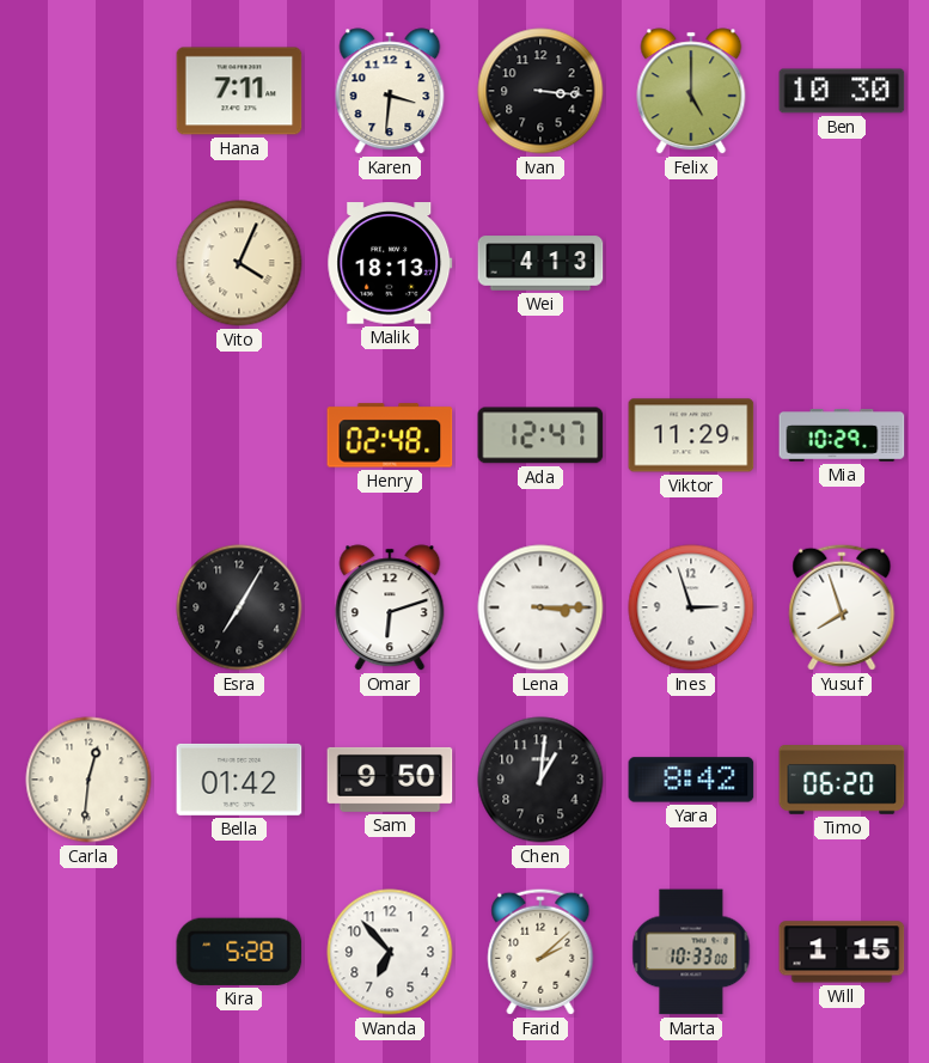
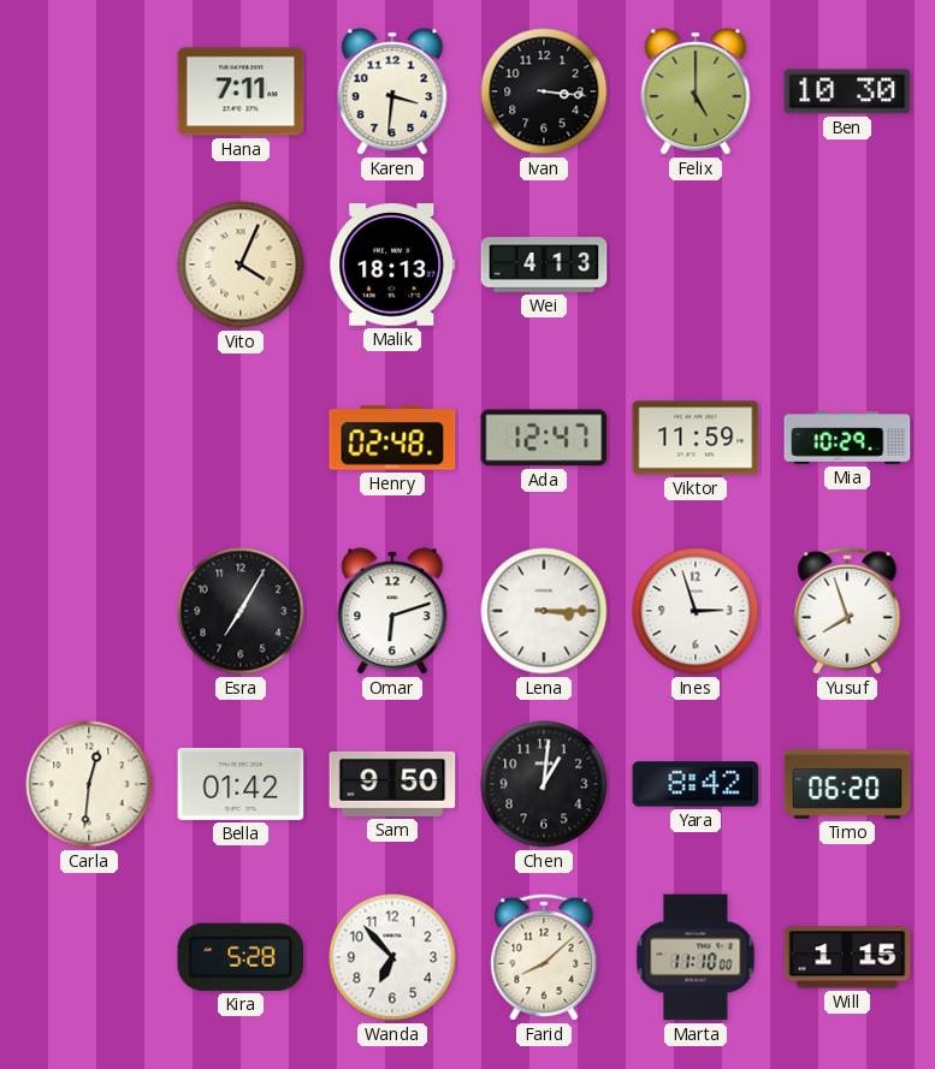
Viktor: 11:29 -> 11:59 (696, 438)
Farid: 2:08 -> 8:08 (544, 957)
Marta: 10:33 -> 11:10 (696, 957)
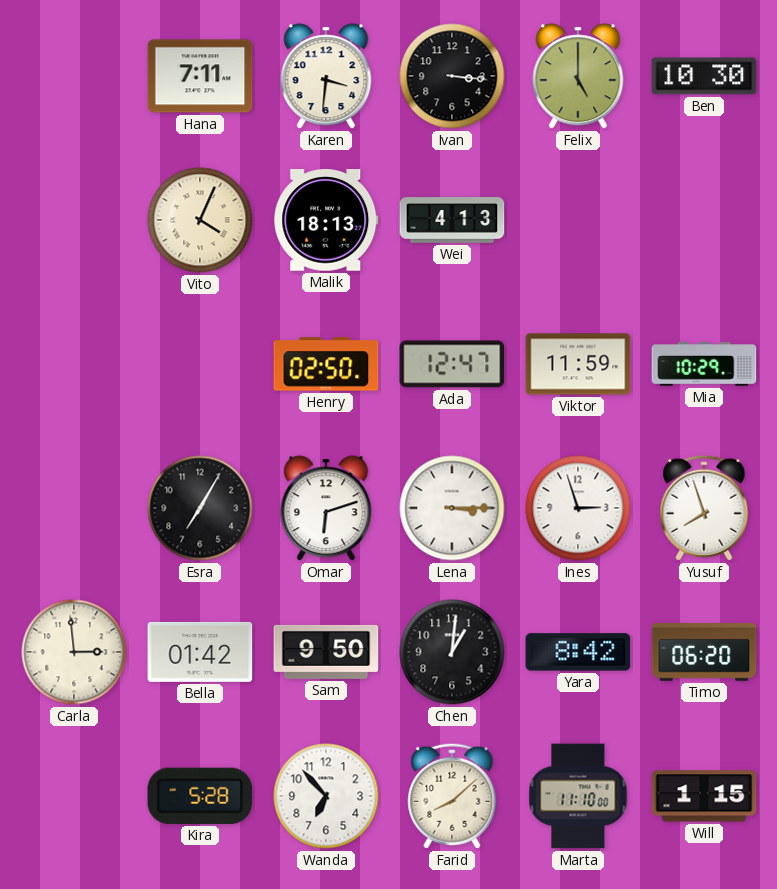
Henry: 02:48 -> 02:50 (326, 364)
Carla: 12:31 -> 2:59 (74, 652)
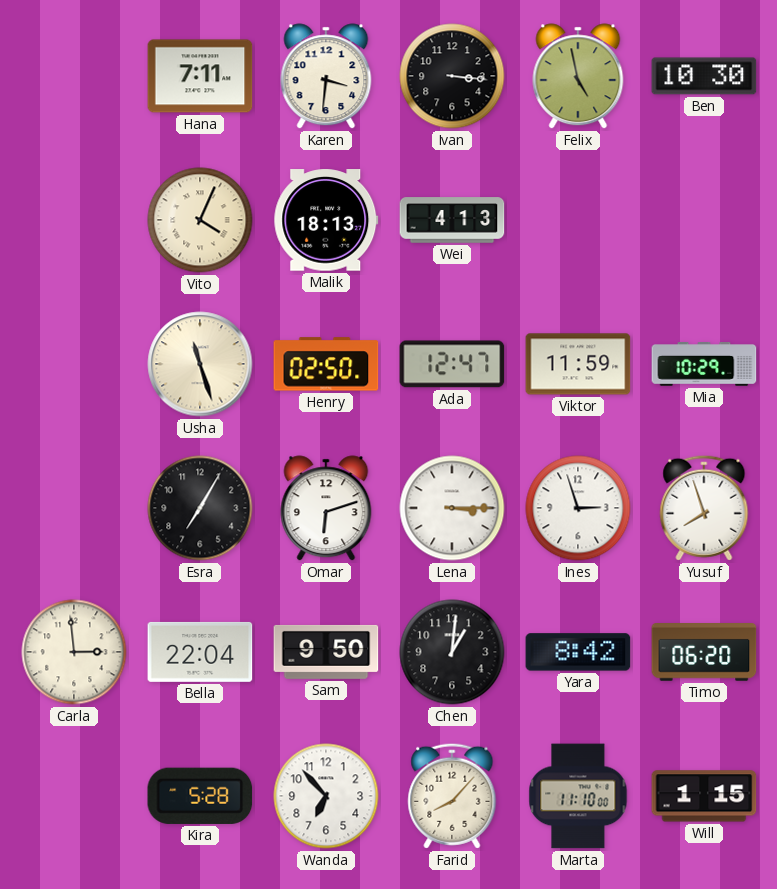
Felix: 5:00 -> 4:58 (578, 76)
Usha: none -> 11:27 (200, 364)
Bella: 01:42 -> 22:04 (200, 652)
Farid: 8:08 -> 8:07 (452, 796)
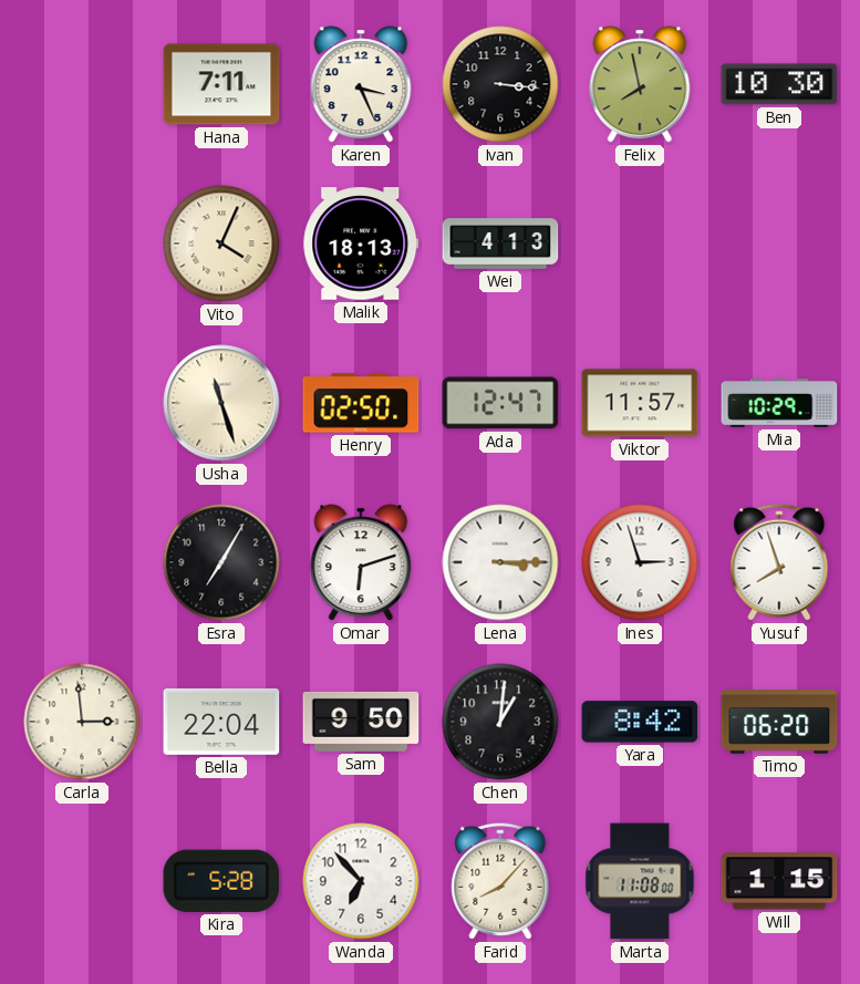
Karen: 3:31 -> 3:26 (361, 84)
Felix: 4:58 -> 7:58 (640, 84)
Viktor: 11:59 -> 11:57 (640, 403)
Marta: 11:10 -> 11:08 (640, 881)
